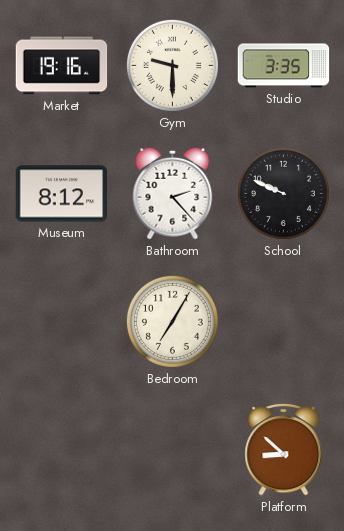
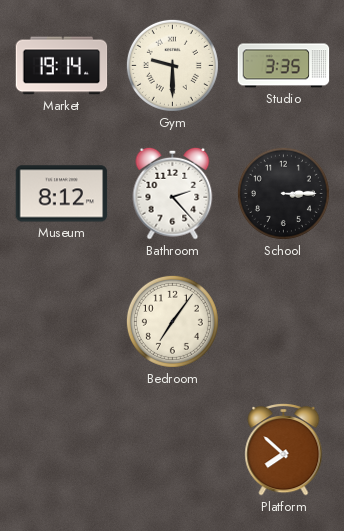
Market: 19:16 -> 19:14 (62, 66)
School: 9:49 -> 3:15 (283, 193)
Bedroom: 7:05 -> 7:06 (172, 321)
Platform: 8:52 -> 7:52 (284, 450)
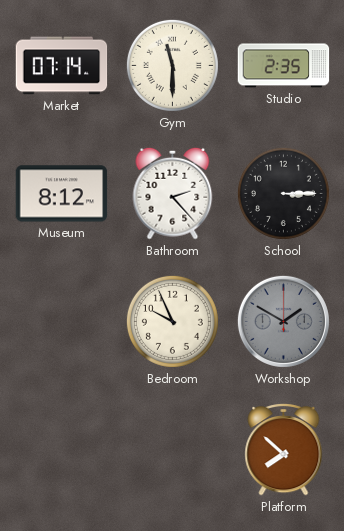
Market: 19:14 -> 07:14 (62, 66)
Gym: 9:30 -> 11:30 (172, 65)
Studio: 3:35 -> 2:35 (284, 66)
Bedroom: 7:06 -> 9:56 (172, 321)
Workshop: none -> 1:50 (283, 321)
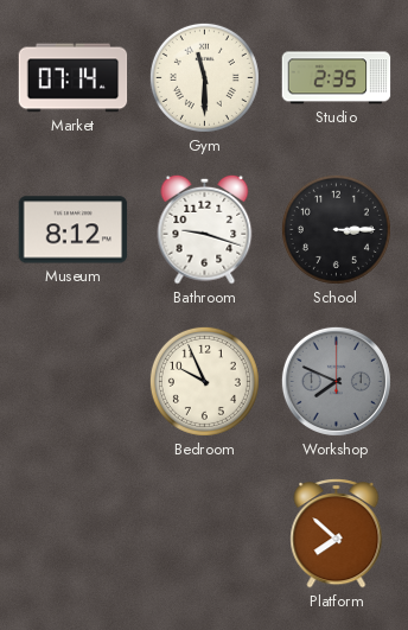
Bathroom: 2:23 -> 9:18 (205, 229)
Workshop: 1:50 -> 7:49 (336, 381)
